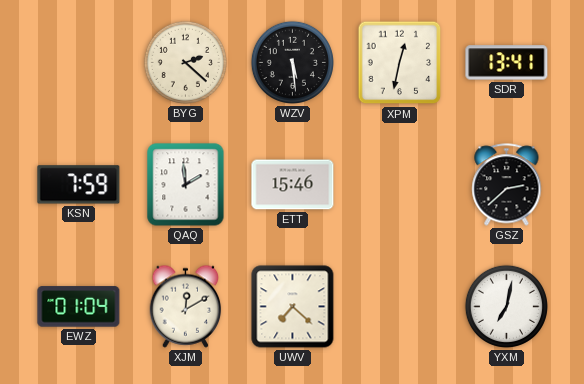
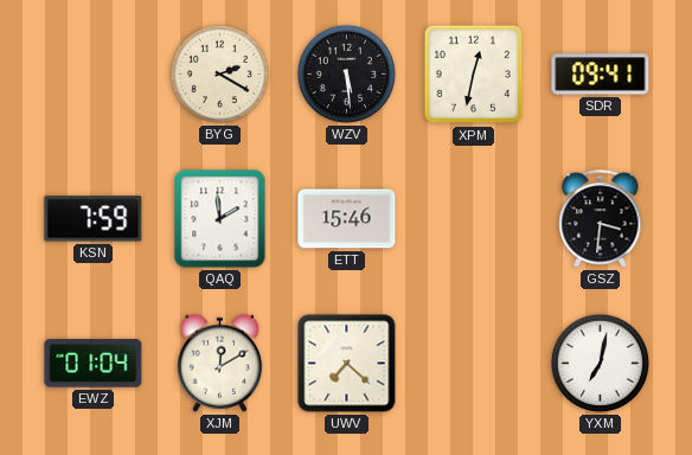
BYG: 2:22 -> 2:20 (219, 73)
SDR: 13:41 -> 09:41 (601, 75)
GSZ: 2:38 -> 3:31 (601, 219)
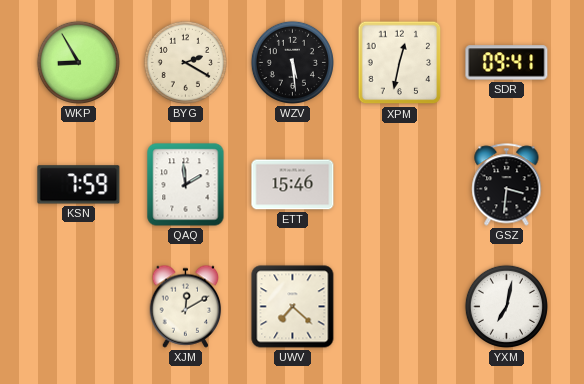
WKP: none -> 8:55 (78, 62)
EWZ: 01:04 -> none (94, 364)
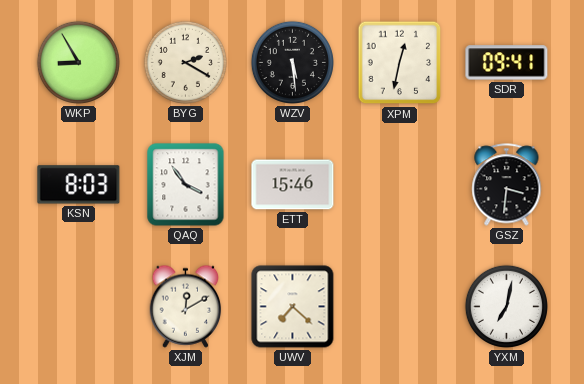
KSN: 7:59 -> 8:03 (79, 185)
QAQ: 1:59 -> 3:54 (186, 185)
